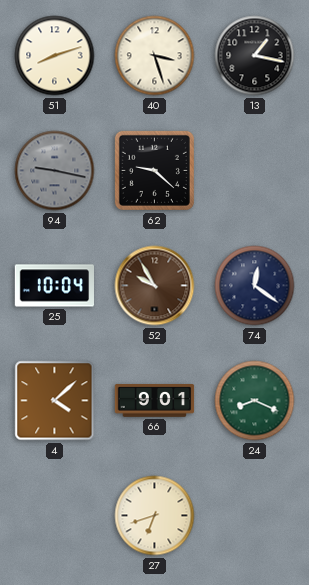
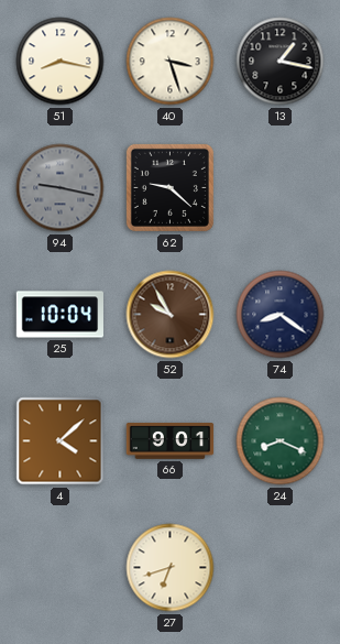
51: 8:12 -> 8:17 (61, 62)
74: 12:21 -> 8:21 (281, 315)
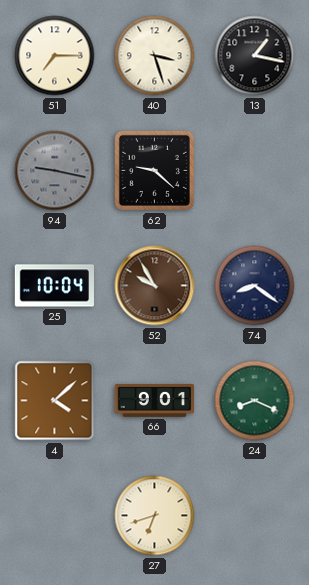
51: 8:17 -> 7:15 (55, 56)
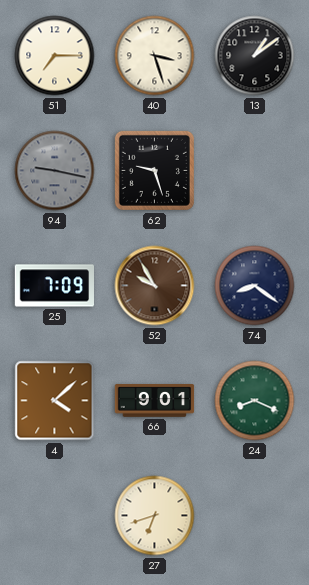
13: 1:17 -> 1:09 (255, 56)
62: 9:22 -> 9:27 (154, 170)
25: 10:04 -> 7:09 (55, 286)
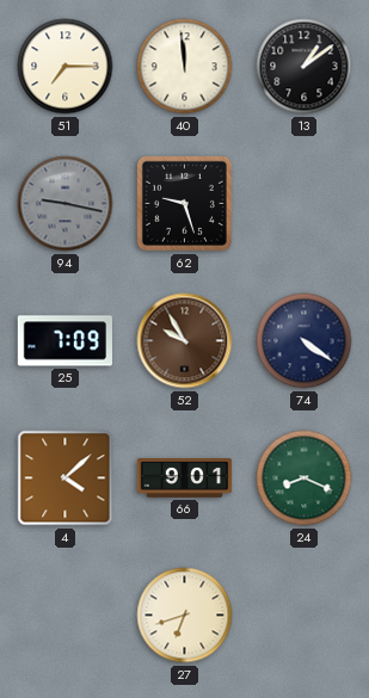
40: 3:27 -> 11:59 (185, 67)
74: 8:21 -> 4:21 (305, 341)
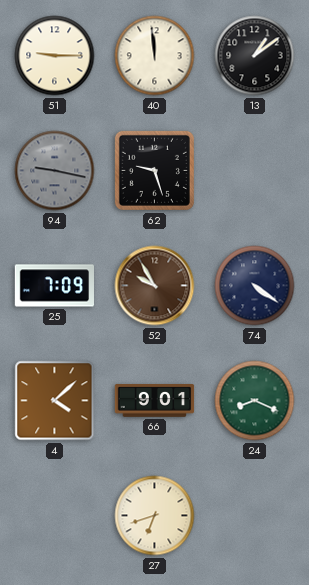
51: 7:15 -> 9:15 (55, 56)
